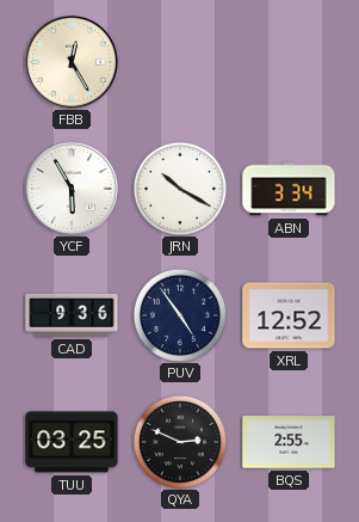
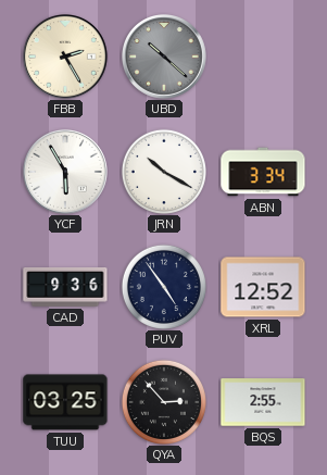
FBB: 12:25 -> 2:25 (66, 58)
UBD: none -> 10:22 (165, 58)
QYA: 2:49 -> 2:53 (164, 402)
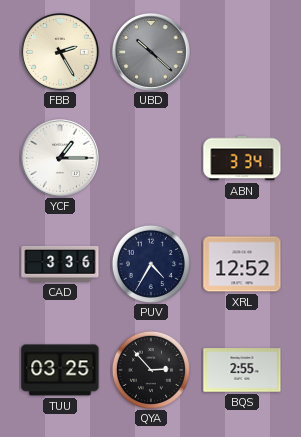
YCF: 5:55 -> 1:15 (61, 159)
JRN: 10:20 -> none (164, 172)
CAD: 9:36 -> 3:36 (60, 264)
PUV: 4:54 -> 4:35 (151, 264)
